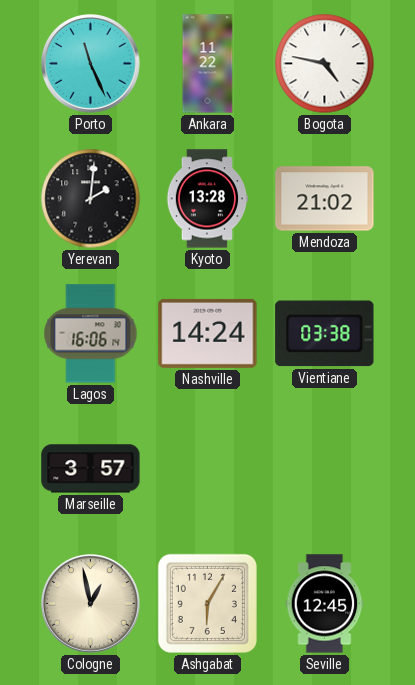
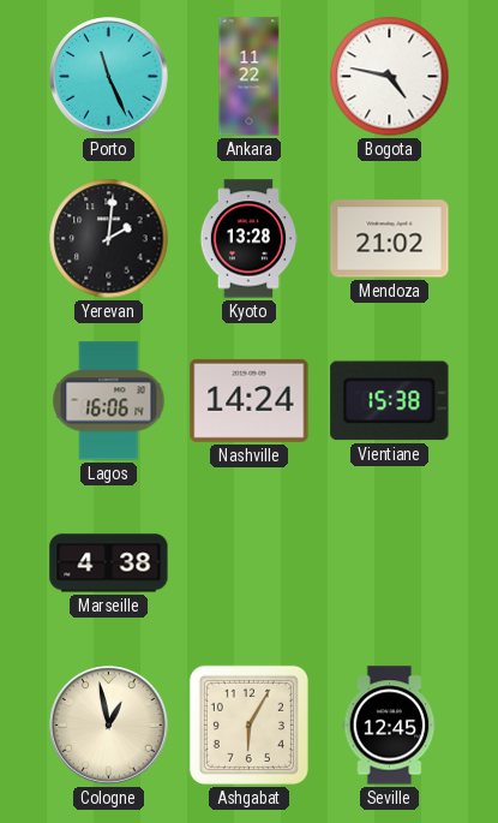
Vientiane: 03:38 -> 15:38 (390, 401)
Marseille: 3:57 -> 4:38 (109, 563)
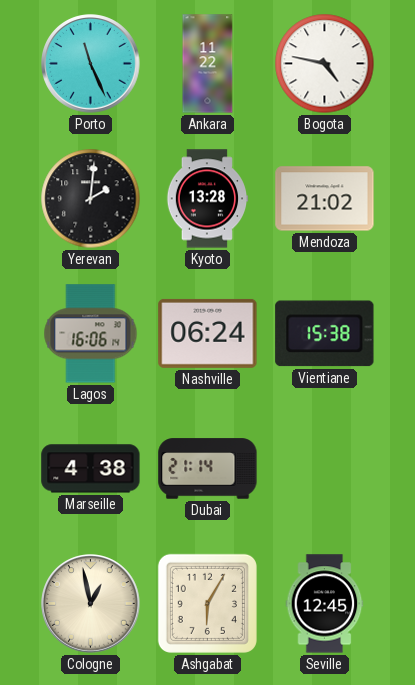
Nashville: 14:24 -> 06:24 (208, 333)
Dubai: none -> 21:14 (208, 469)
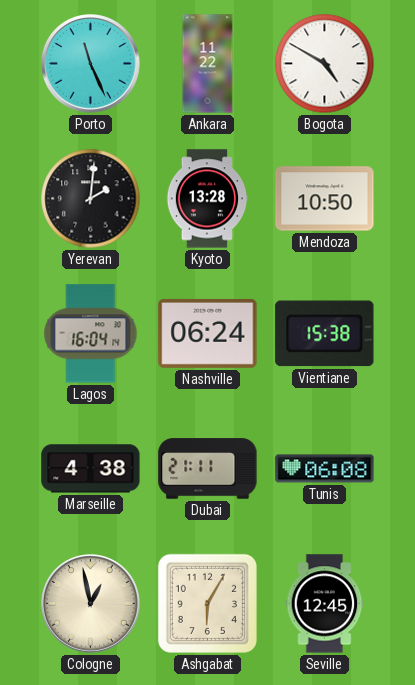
Bogota: 4:47 -> 4:50 (325, 64)
Mendoza: 21:02 -> 10:50 (325, 199)
Lagos: 16:06 -> 16:04 (91, 334)
Dubai: 21:14 -> 21:11 (208, 469)
Tunis: none -> 06:08 (325, 469)
